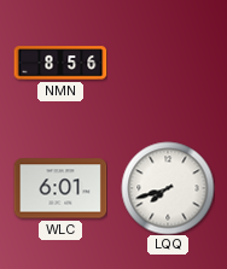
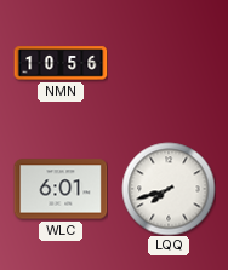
NMN: 8:56 -> 10:56 (61, 63)
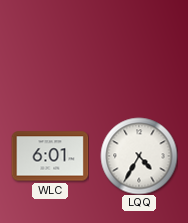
NMN: 10:56 -> none (61, 63)
LQQ: 7:42 -> 4:35 (139, 156)
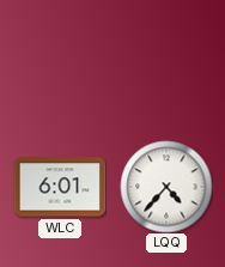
LQQ: 4:35 -> 4:37 (166, 187)
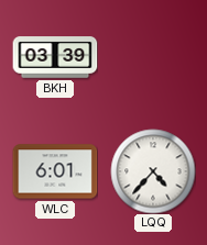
BKH: none -> 03:39 (55, 57)
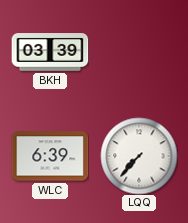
WLC: 6:01 -> 6:39 (50, 156)
LQQ: 4:37 -> 7:37 (139, 156)
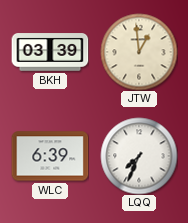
JTW: none -> 12:59 (139, 52)
LQQ: 7:37 -> 7:34 (139, 156)
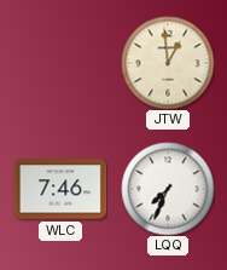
BKH: 03:39 -> none (50, 52)
WLC: 6:39 -> 7:46 (60, 189)
